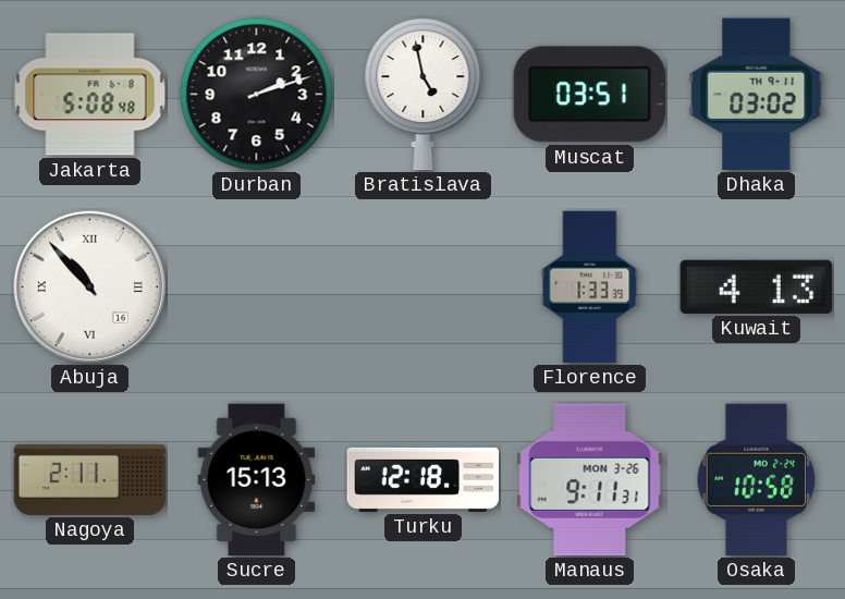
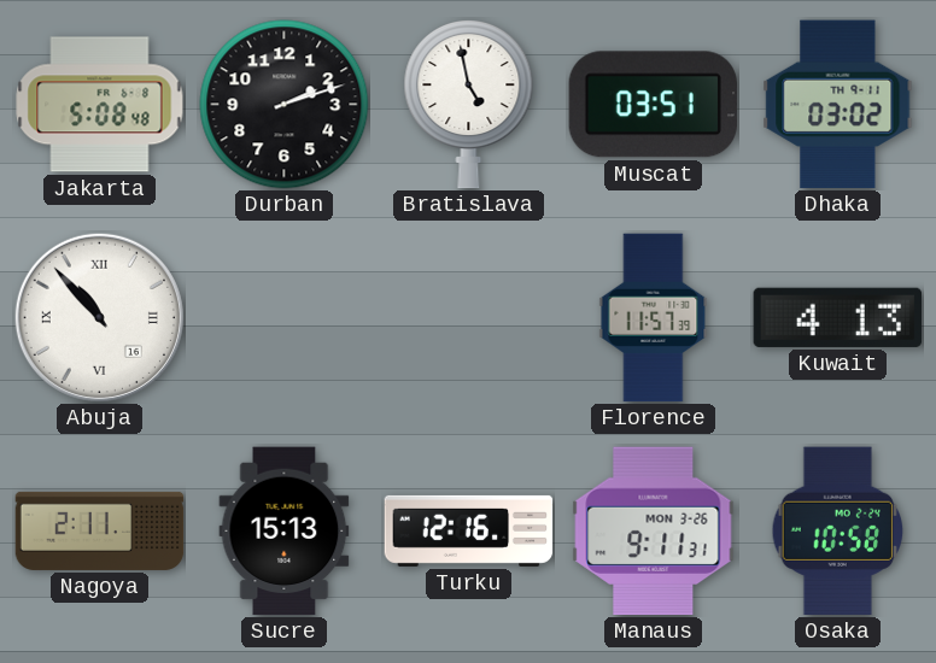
Florence: 1:33 -> 11:57 (654, 318)
Turku: 12:18 -> 12:16 (469, 530)
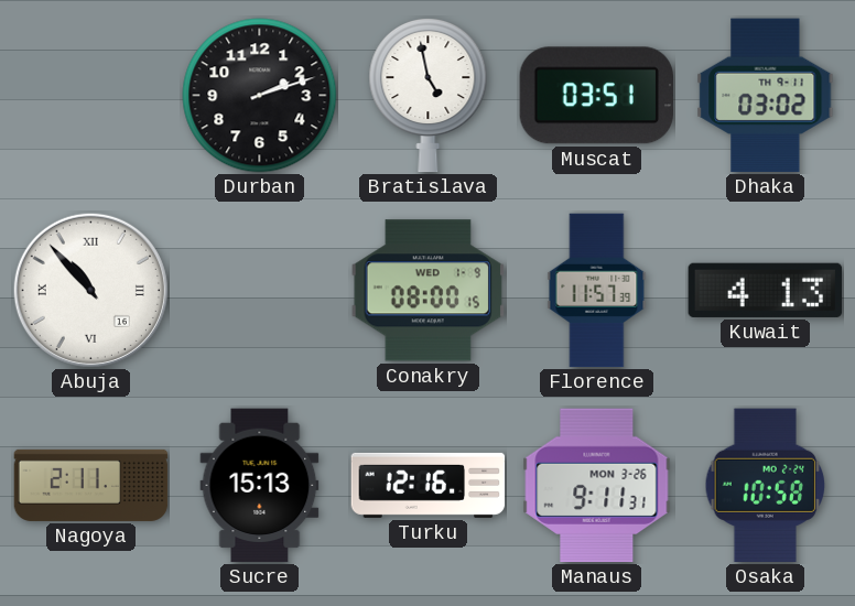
Jakarta: 5:08 -> none (100, 105)
Conakry: none -> 08:00 (429, 291)
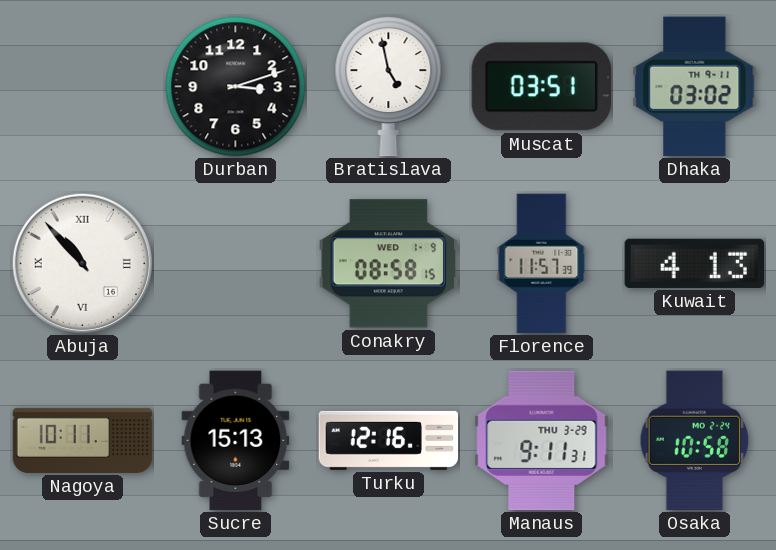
Durban: 2:12 -> 3:12 (236, 87)
Conakry: 08:00 -> 08:58 (389, 264)
Nagoya: 2:11 -> 10:11 (83, 440)
Manaus date: MON 3-26 -> THU 3-29 (542, 441)
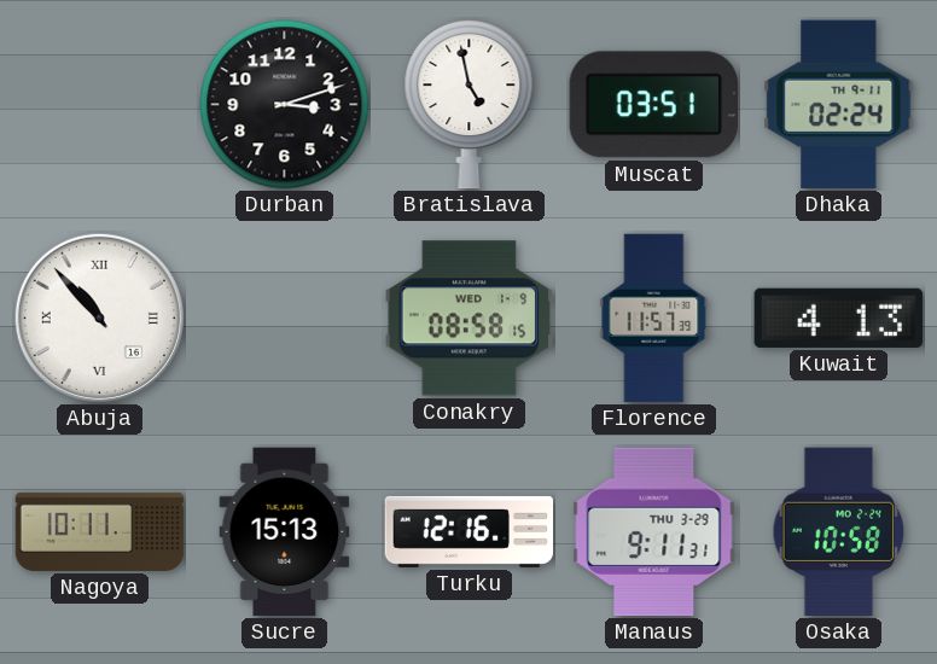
Dhaka: 03:02 -> 02:24 (839, 105)
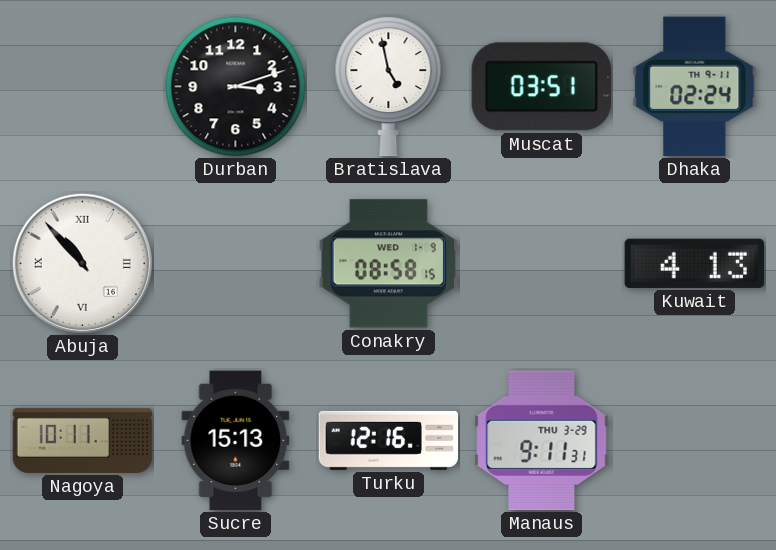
Florence: 11:57 -> none (654, 319)
Osaka: 10:58 -> none (839, 532)
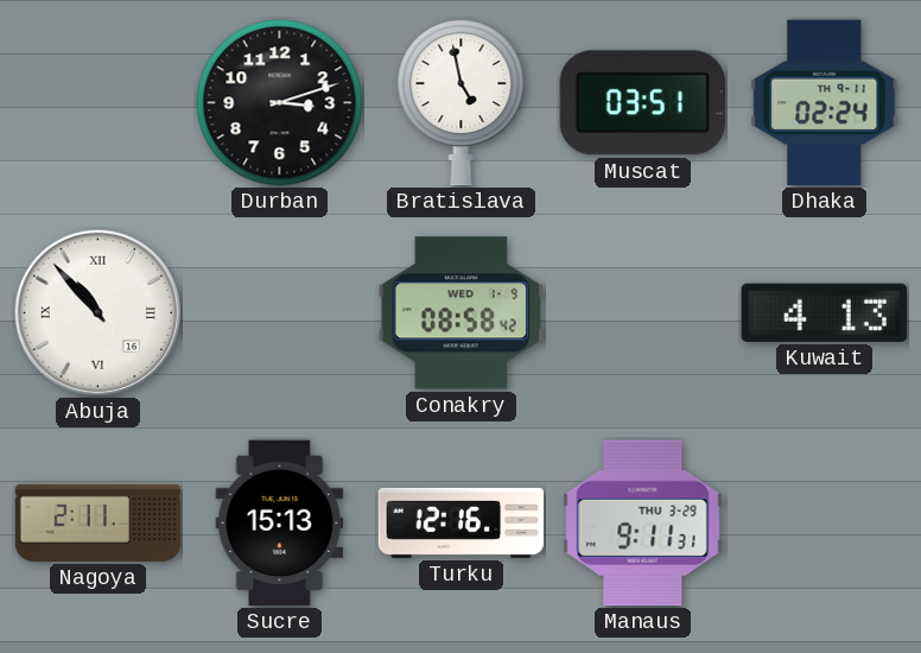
Conakry: 08:58:15 -> 08:58:42 (462, 313)
Nagoya: 10:11 -> 2:11 (99, 522)
